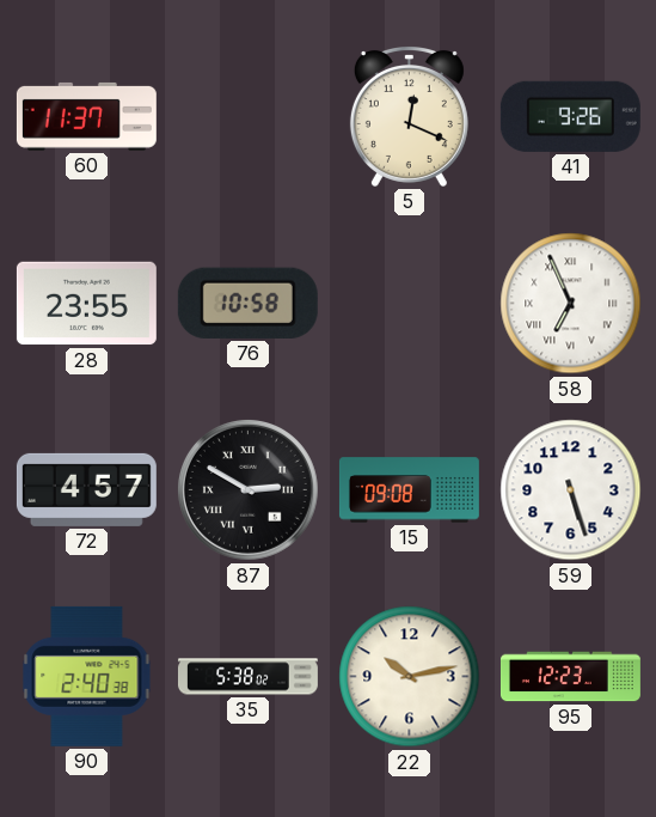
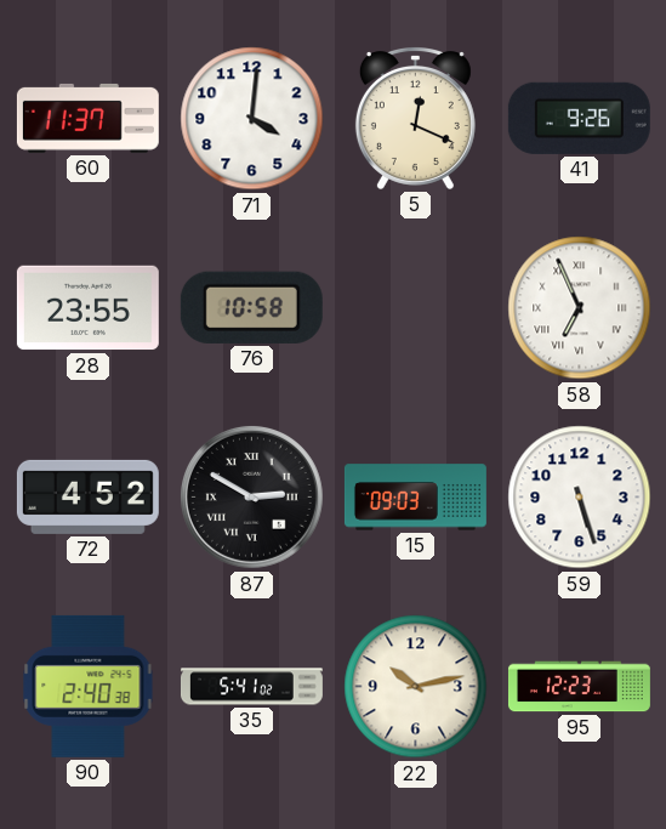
71: none -> 4:01 (252, 119)
72: 4:57 -> 4:52 (87, 496)
15: 09:08 -> 09:03 (415, 498)
35: 5:38 -> 5:41 (251, 687)
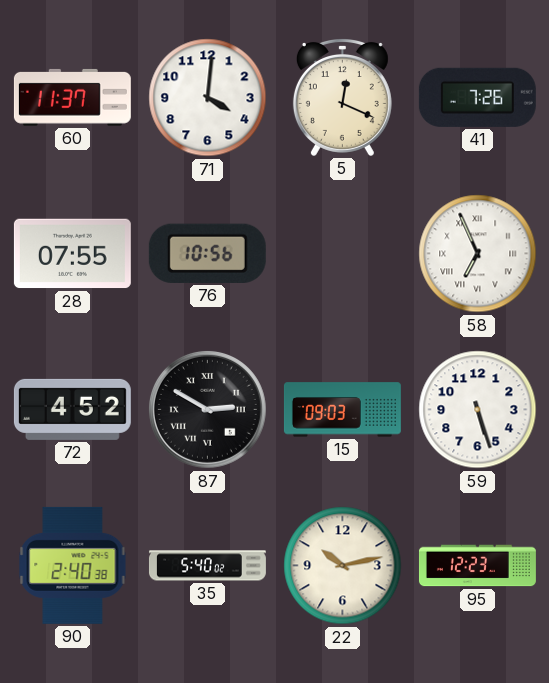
41: 9:26 -> 7:26 (477, 97)
28: 23:55 -> 07:55 (72, 254)
76: 10:58 -> 10:56 (207, 253)
35: 5:41 -> 5:40 (207, 566)
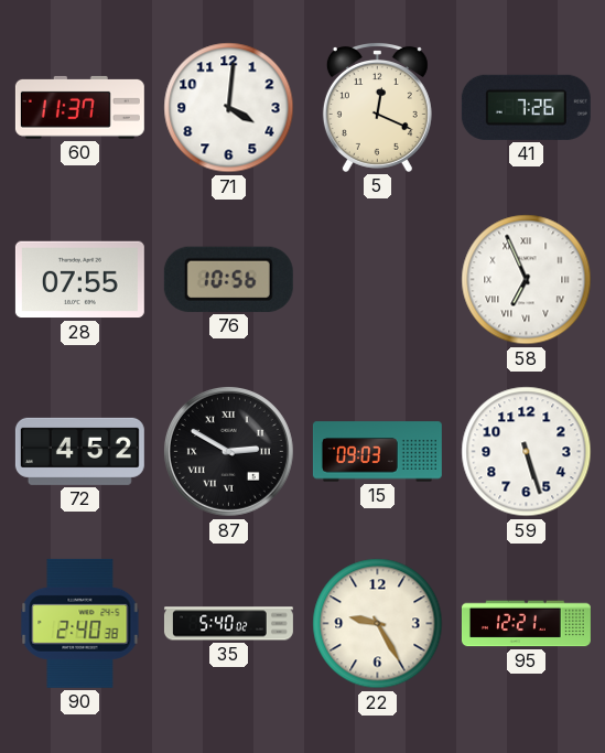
22: 10:13 -> 9:25 (378, 624)
95: 12:23 -> 12:21 (526, 624)
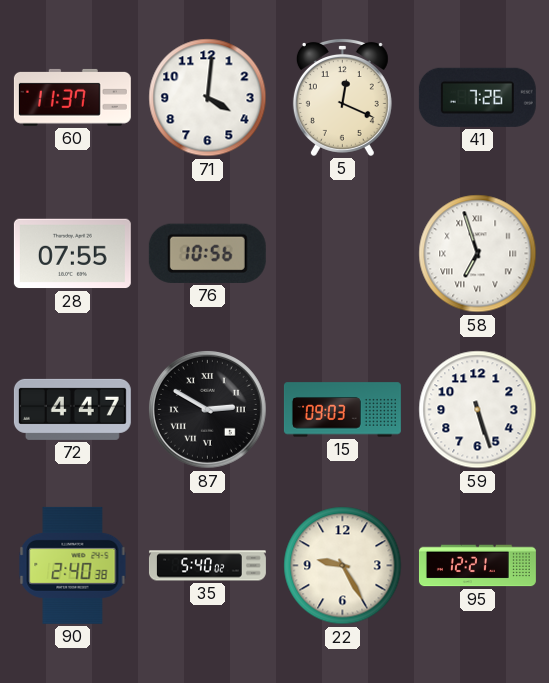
58: 6:56 -> 6:57 (478, 254)
72: 4:52 -> 4:47 (72, 409)
